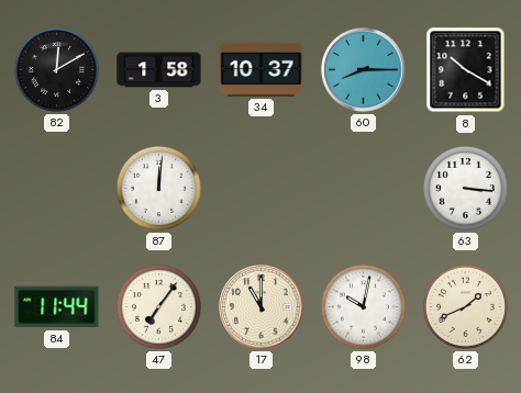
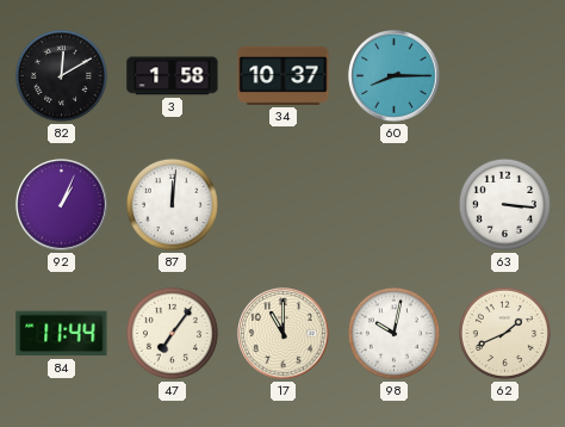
8: 10:20 -> none (466, 70)
92: none -> 1:04 (62, 205)
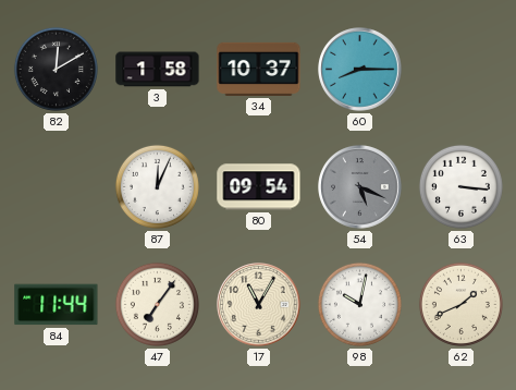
92: 1:04 -> none (62, 205)
87: 12:01 -> 12:04 (157, 186)
80: none -> 09:54 (259, 187)
54: none -> 5:19 (360, 187)
17: 11:00 -> 11:05 (259, 305)
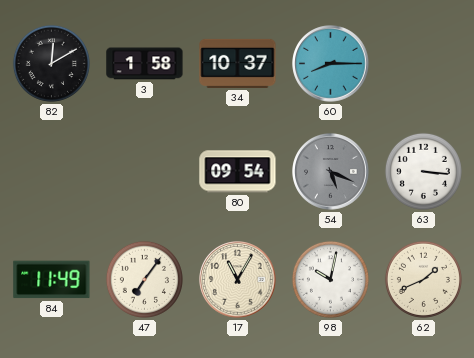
87: 12:04 -> none (157, 186)
84: 11:44 -> 11:49 (52, 280)
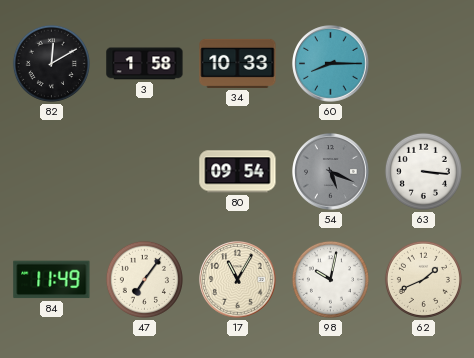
34: 10:37 -> 10:33 (238, 63)
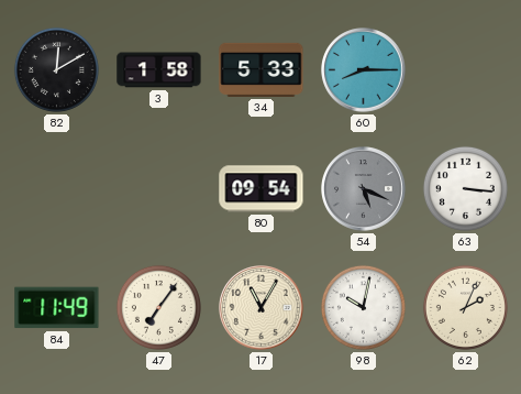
34: 10:33 -> 5:33 (262, 69)
62: 1:41 -> 2:04 (465, 307)
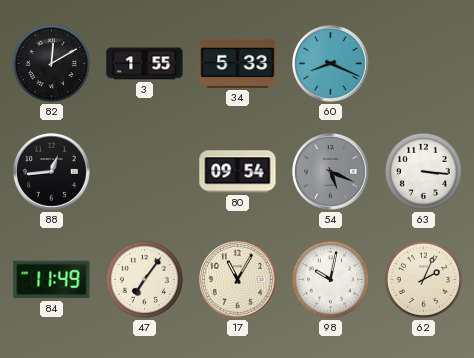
3: 1:58 -> 1:55 (145, 64)
60: 8:15 -> 8:19 (331, 64)
88: none -> 12:44 (52, 172)
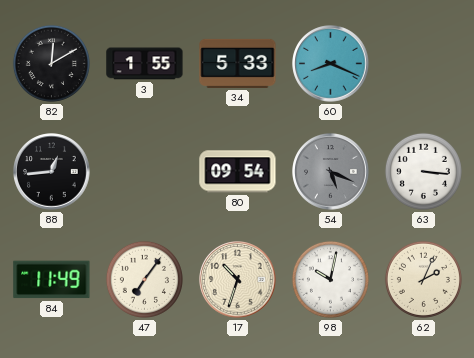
17: 11:05 -> 10:33 (238, 280)
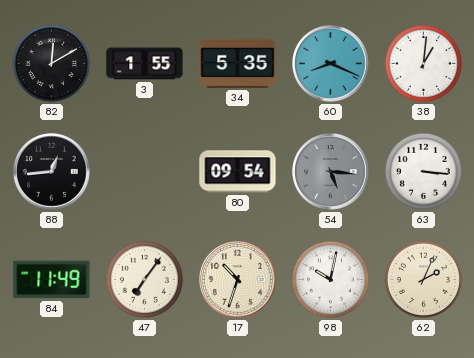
34: 5:33 -> 5:35 (238, 63)
38: none -> 1:01 (423, 63)
54: 5:19 -> 5:16 (331, 172)
